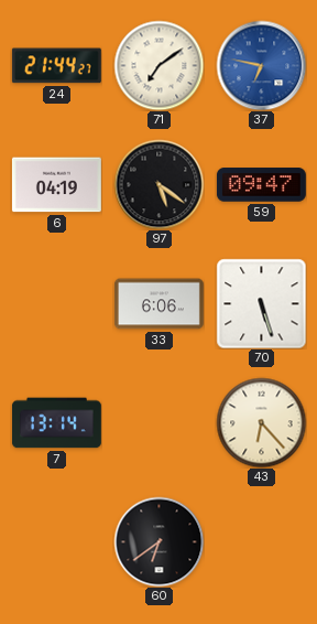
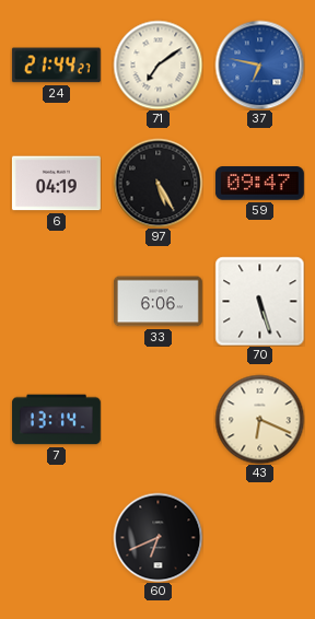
97: 5:21 -> 5:25 (157, 183)
43: 6:23 -> 6:19 (259, 419)
60: 6:39 -> 6:41 (157, 537)
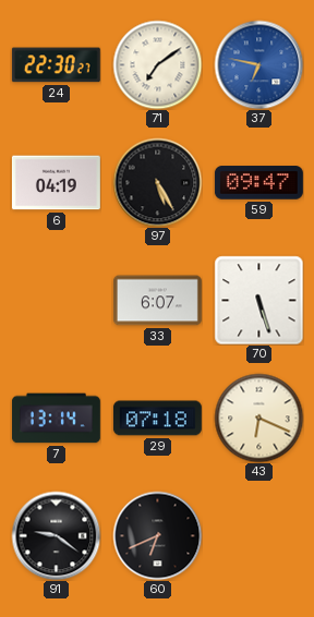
24: 21:44 -> 22:30 (56, 65)
33: 6:06 -> 6:07 (157, 301)
29: none -> 07:18 (157, 419)
91: none -> 9:21 (56, 535)
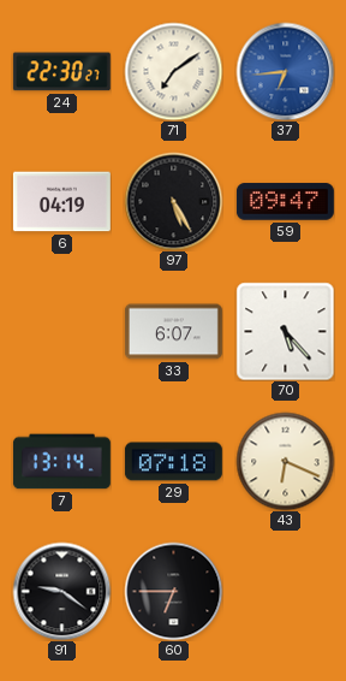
37: 6:47 -> 6:44 (285, 71)
70: 5:27 -> 5:23 (285, 331)
60: 6:41 -> 6:45 (173, 591)
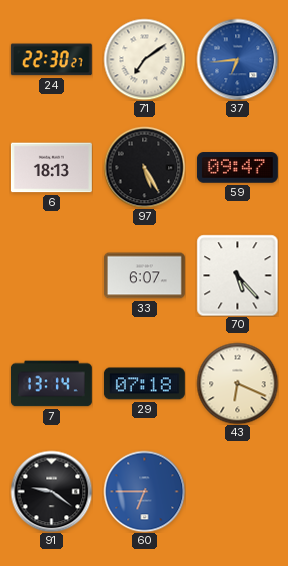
6: 04:19 -> 18:13 (51, 168)
60 dial: black -> blue (144, 491)
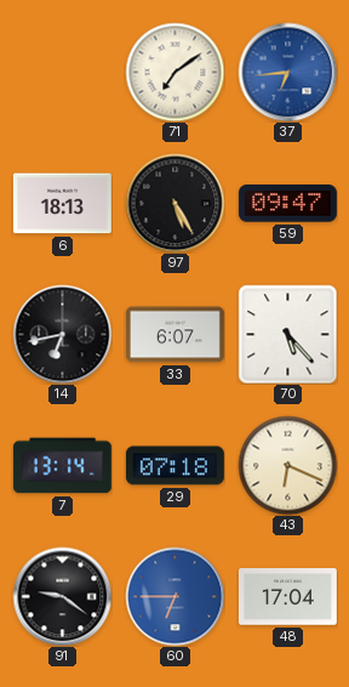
24: 22:30 -> none (51, 60)
14: none -> 6:43 (62, 334)
48: none -> 17:04 (287, 597)
